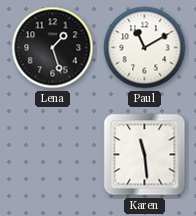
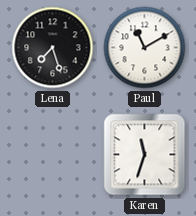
Lena: 1:27 -> 7:27 (53, 48)
Karen: 11:29 -> 11:33 (145, 155)
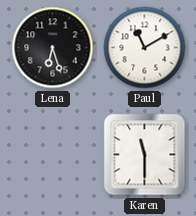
Lena: 7:27 -> 6:27 (53, 48)
Karen: 11:33 -> 11:30 (145, 155)
